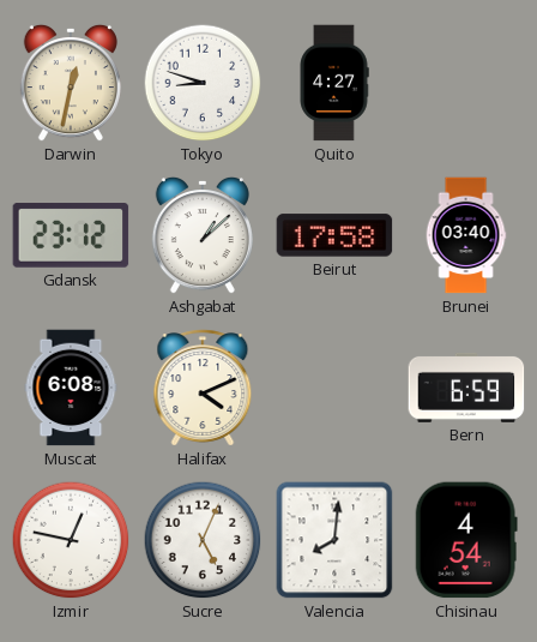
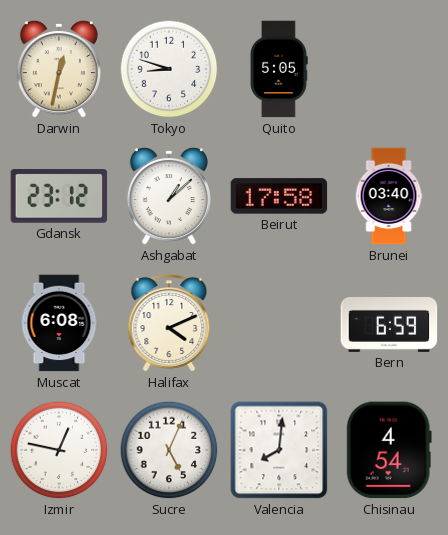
Quito: 4:27 -> 5:05 (279, 69)
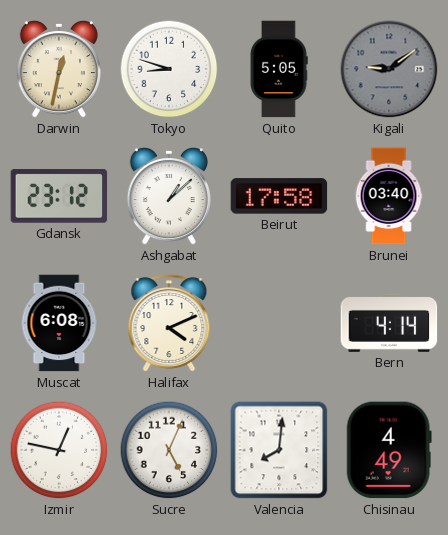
Kigali: none -> 9:09 (389, 69)
Bern: 6:59 -> 4:14 (389, 323)
Chisinau: 4:54 -> 4:49 (389, 450)
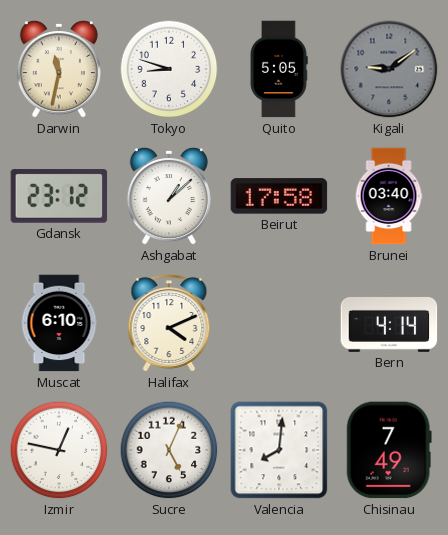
Darwin: 12:32 -> 11:32 (59, 69)
Muscat: 6:08 -> 6:10 (59, 323)
Chisinau: 4:49 -> 7:49 (389, 450)
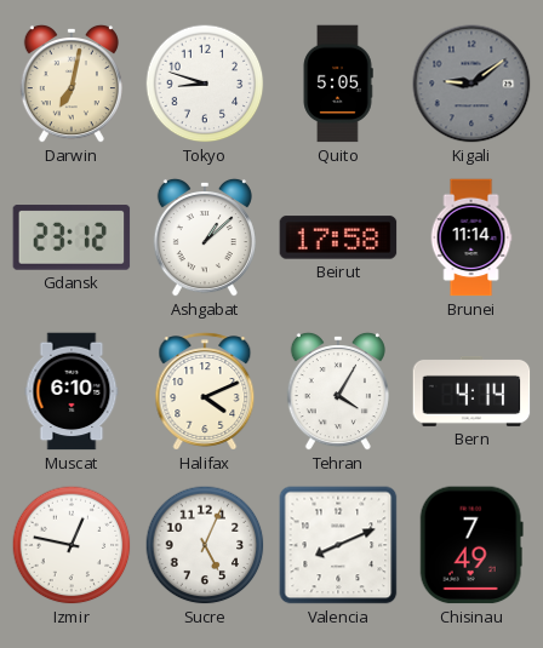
Darwin: 11:32 -> 7:02 (72, 84)
Brunei: 03:40 -> 11:14 (471, 237)
Tehran: none -> 4:05 (338, 391)
Valencia: 8:01 -> 8:11 (338, 545)
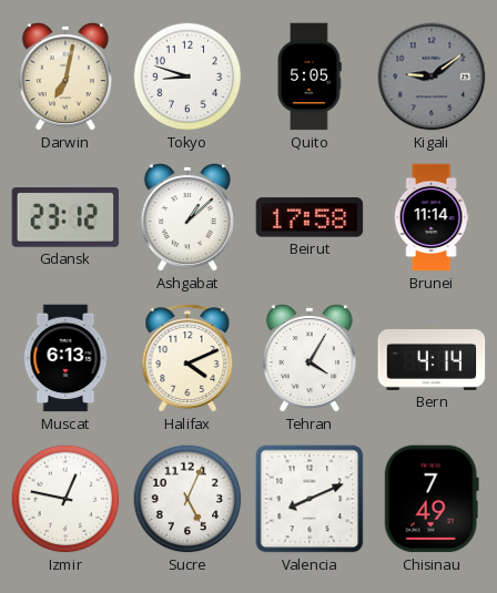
Muscat: 6:10 -> 6:13 (65, 358)
